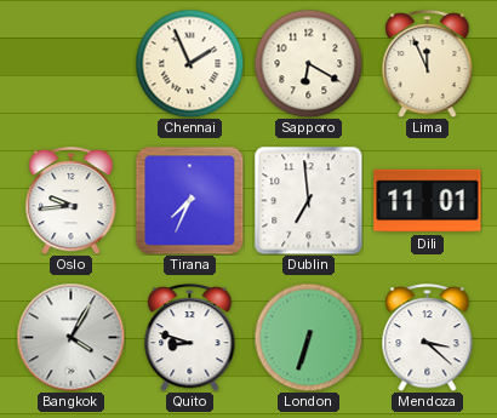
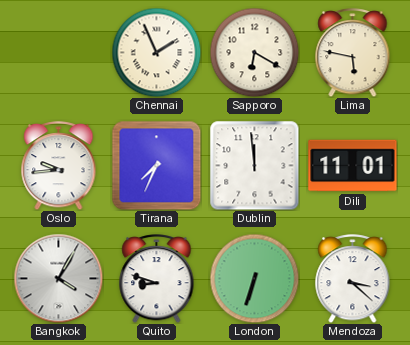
Lima: 11:56 -> 5:47 (353, 53)
Dublin: 6:59 -> 11:59 (254, 165)
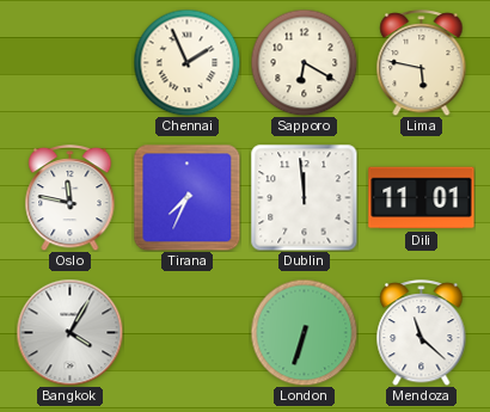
Oslo: 9:44 -> 11:47 (71, 198)
Quito: 8:48 -> none (157, 279)
Mendoza: 3:22 -> 11:22 (422, 333)
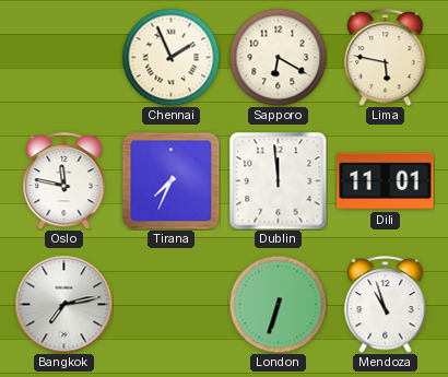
Bangkok: 4:05 -> 7:13 (63, 304)
Mendoza: 11:22 -> 10:57 (386, 305)
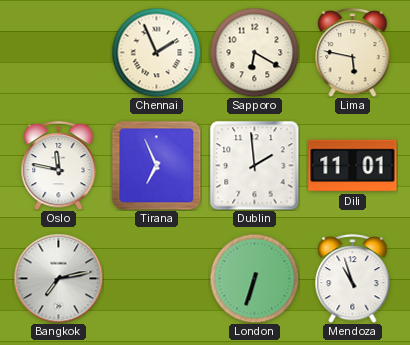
Tirana: 7:34 -> 6:56 (156, 165)
Dublin: 11:59 -> 1:59 (254, 165)
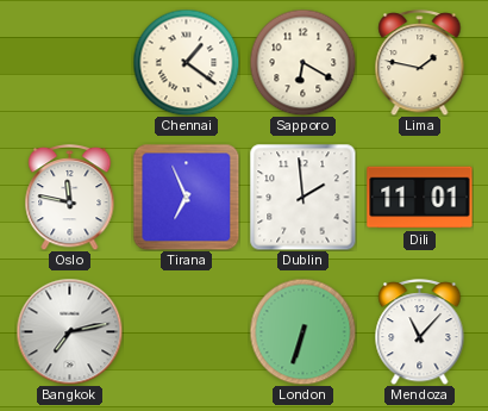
Chennai: 1:56 -> 1:21 (186, 62)
Lima: 5:47 -> 1:47 (420, 63)
Mendoza: 10:57 -> 11:07 (420, 332)
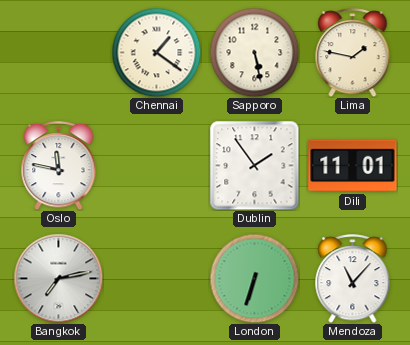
Sapporo: 6:20 -> 5:28 (254, 52)
Tirana: 6:56 -> none (186, 197)
Dublin: 1:59 -> 1:54 (254, 165)
